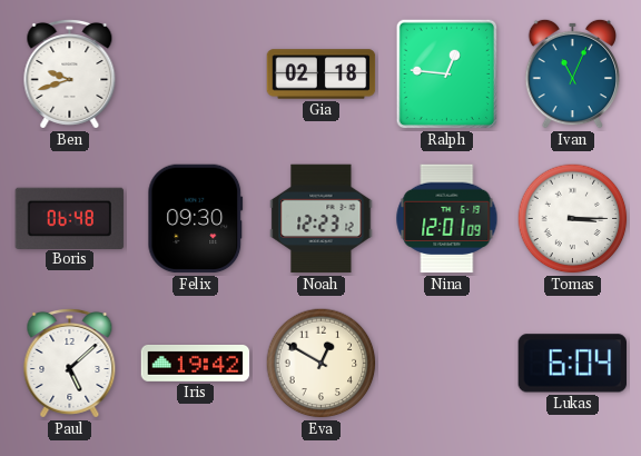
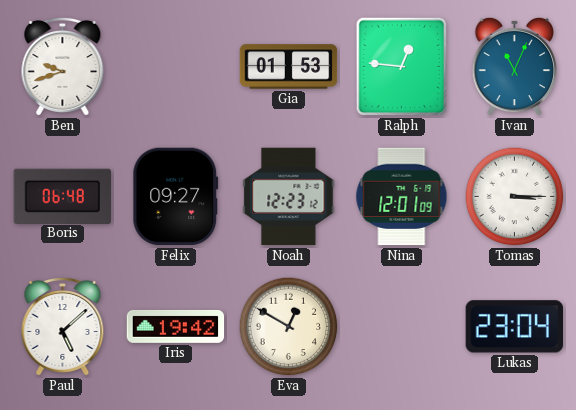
Gia: 02:18 -> 01:53 (289, 67)
Felix: 09:30 -> 09:27 (176, 197)
Lukas: 6:04 -> 23:04 (514, 327)
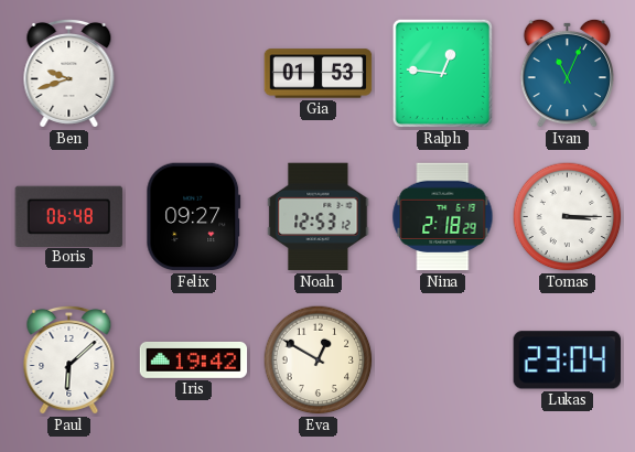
Noah: 12:23 -> 12:53 (319, 217)
Nina: 12:01 -> 2:18 (443, 217)
Paul: 5:08 -> 6:08 (69, 359)
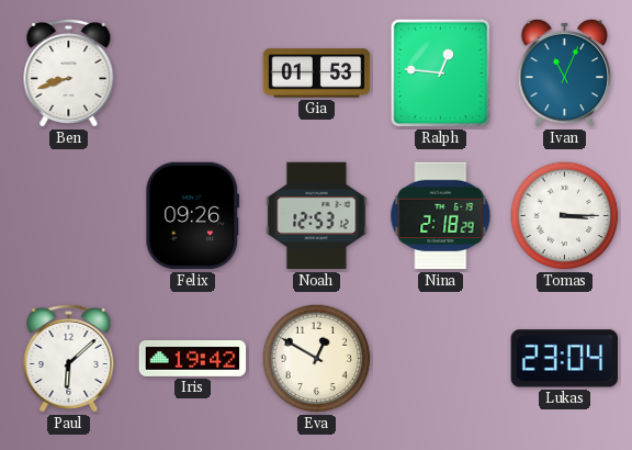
Ben: 9:42 -> 8:42 (69, 72)
Boris: 06:48 -> none (69, 216)
Felix: 09:27 -> 09:26 (193, 216)
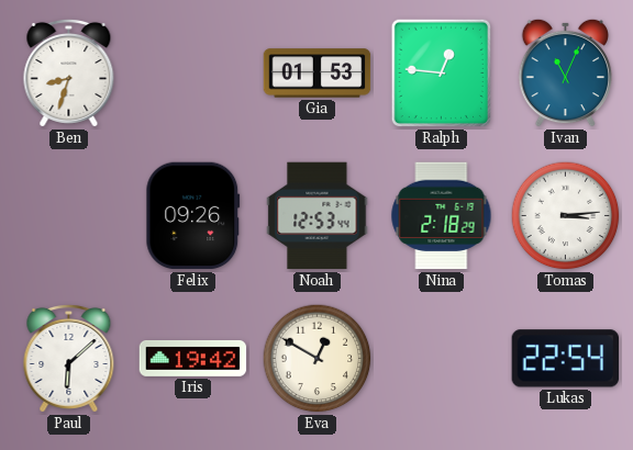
Ben: 8:42 -> 8:33 (69, 72)
Noah: 12:53:12 -> 12:53:44 (318, 216)
Tomas: 3:15 -> 3:14 (566, 216)
Lukas: 23:04 -> 22:54 (565, 359)
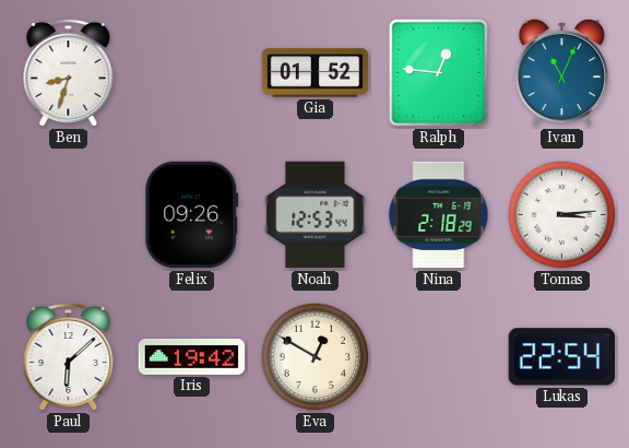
Gia: 01:53 -> 01:52 (316, 73)
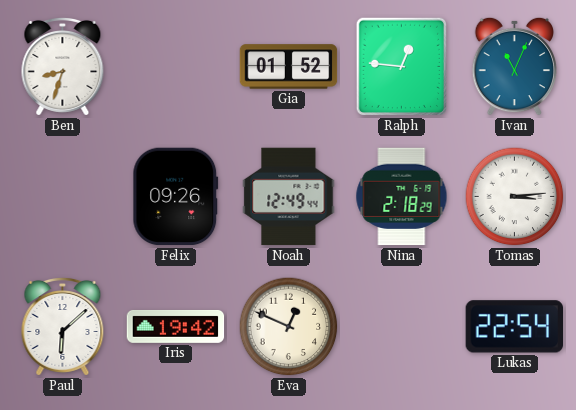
Noah: 12:53 -> 12:49 (289, 197)
Eva: 12:50 -> 12:49 (289, 327)
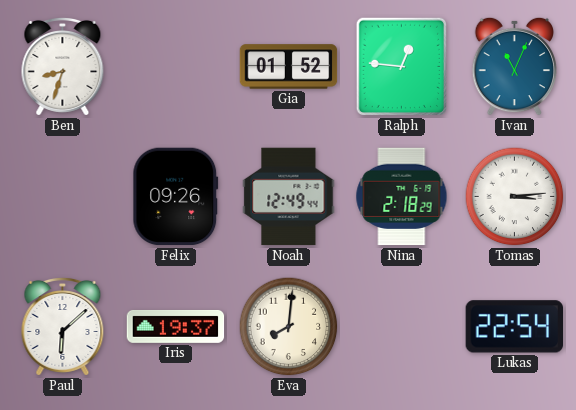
Iris: 19:42 -> 19:37 (176, 326)
Eva: 12:49 -> 8:01 (289, 327)
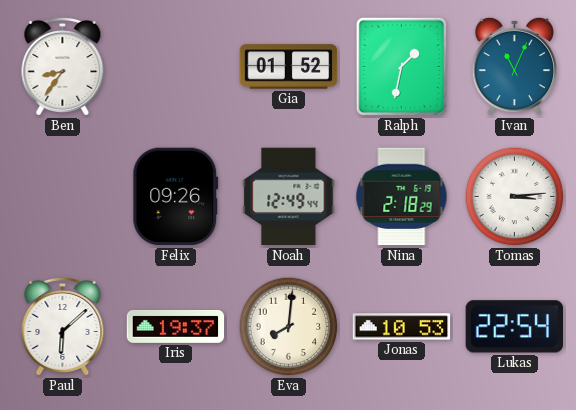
Ben: 8:33 -> 8:36 (63, 66)
Ralph: 12:46 -> 1:32 (401, 67)
Jonas: none -> 10:53 (402, 327)
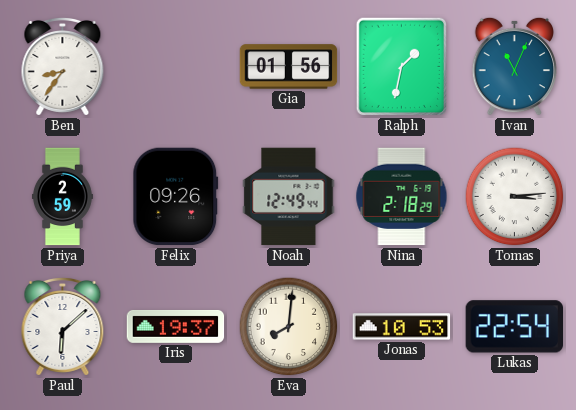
Gia: 01:52 -> 01:56 (289, 67)
Priya: none -> 2:59 (62, 197)
